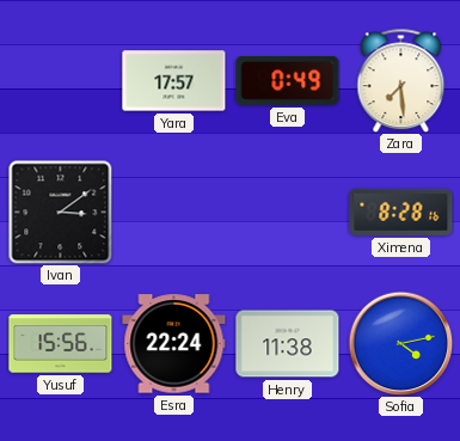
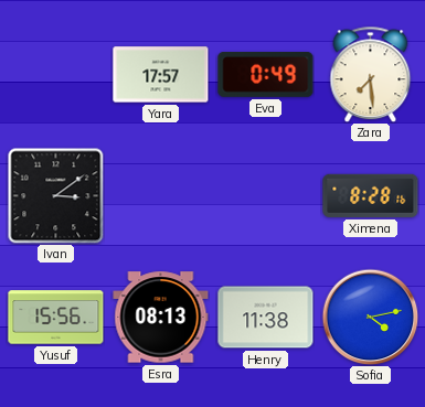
Esra: 22:24 -> 08:13 (161, 318)
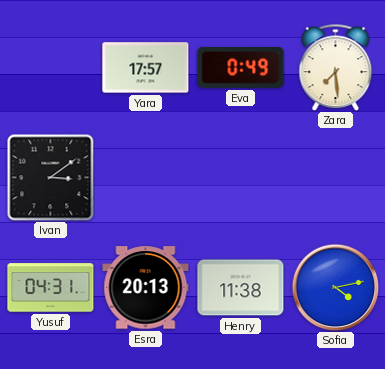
Ximena: 8:28 -> none (371, 195)
Yusuf: 15:56 -> 04:31 (51, 288)
Esra: 08:13 -> 20:13 (146, 288)
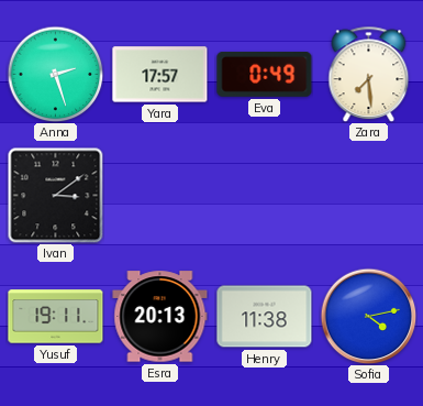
Anna: none -> 2:27 (55, 74)
Yusuf: 04:31 -> 19:11 (56, 317)
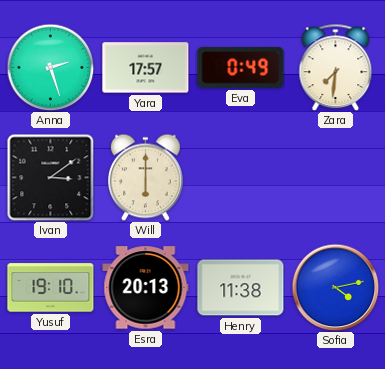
Zara: 7:29 -> 7:31 (336, 67)
Will: none -> 6:00 (145, 177)
Yusuf: 19:11 -> 19:10 (51, 288)
